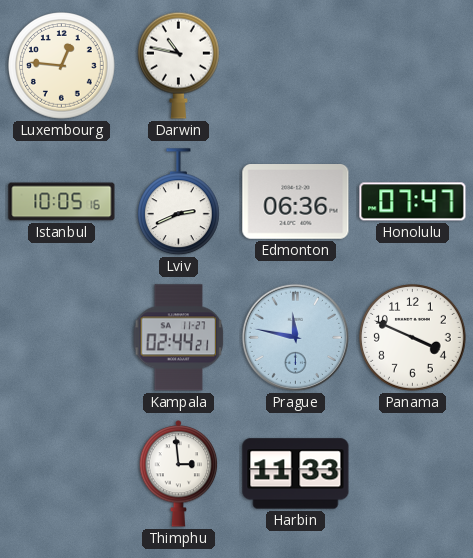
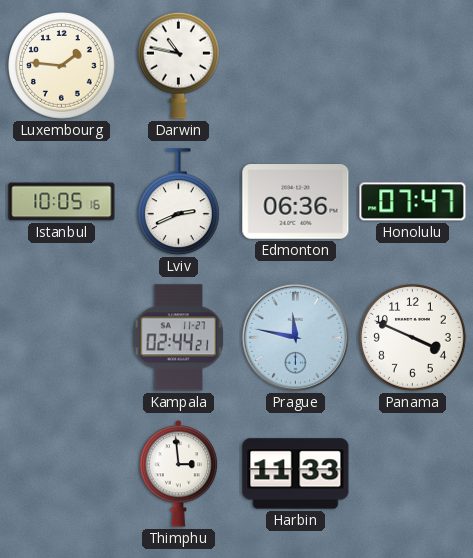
Luxembourg: 12:46 -> 1:46 (62, 66)
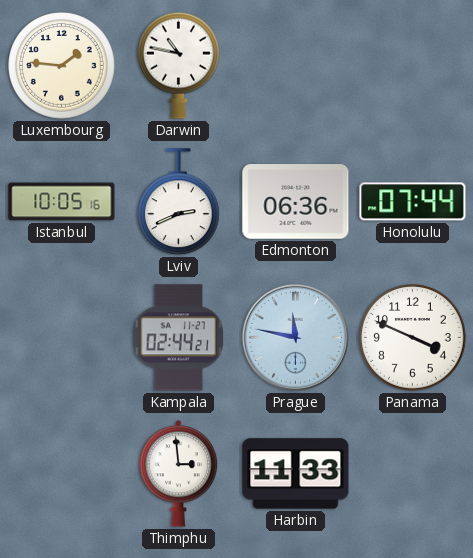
Honolulu: 07:47 -> 07:44 (413, 202)
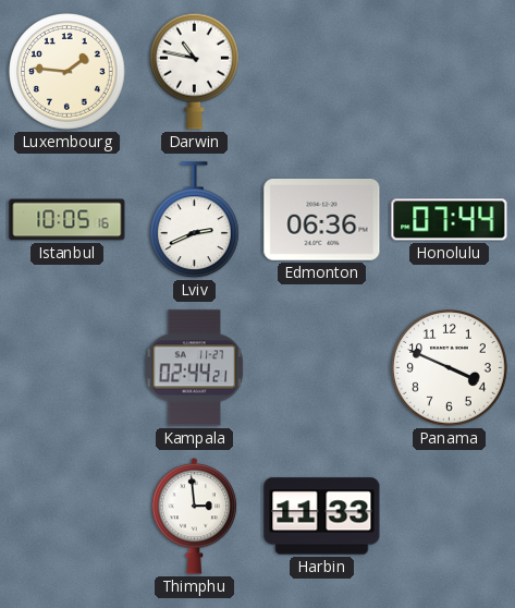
Prague: 11:47 -> none (295, 337)
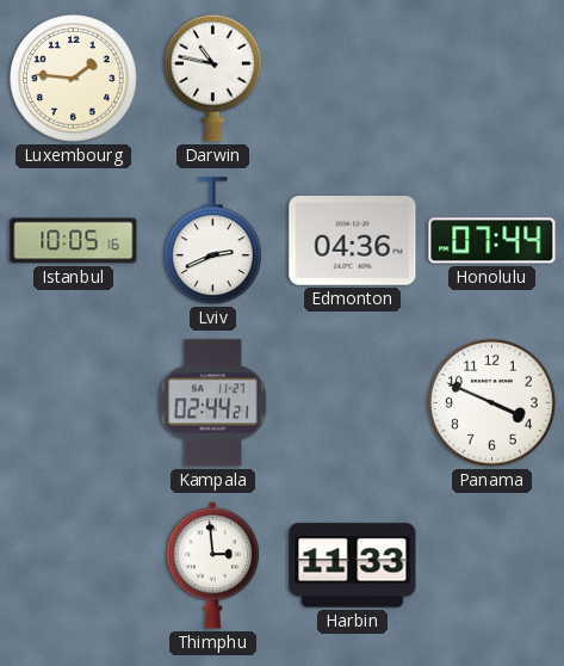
Edmonton: 06:36 -> 04:36 (353, 241)
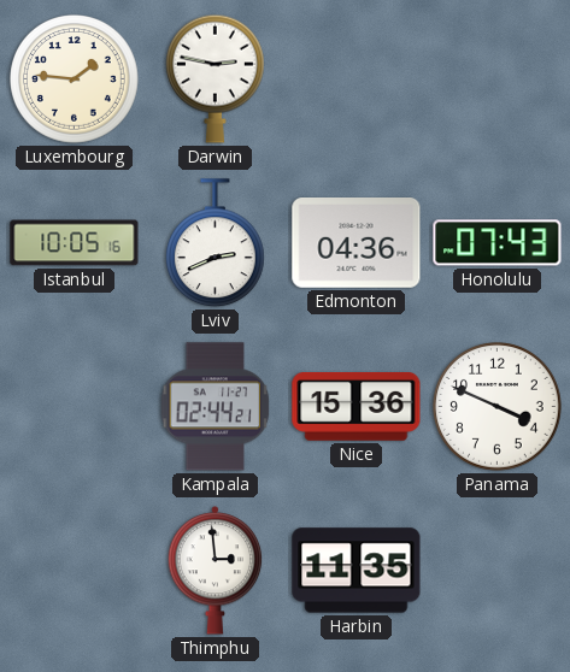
Darwin: 10:47 -> 2:47 (215, 78)
Honolulu: 07:44 -> 07:43 (498, 243)
Nice: none -> 15:36 (357, 407)
Harbin: 11:33 -> 11:35 (357, 571)
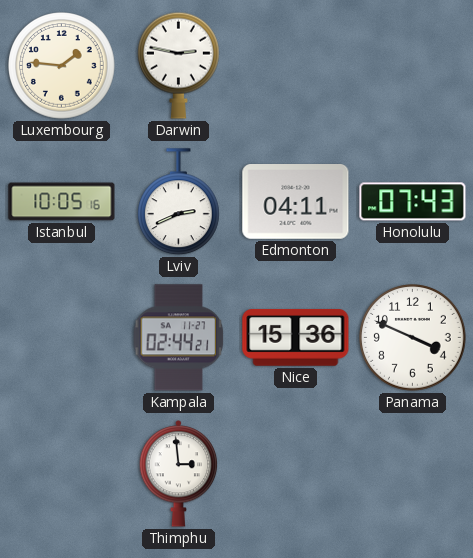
Edmonton: 04:36 -> 04:11 (296, 202)
Harbin: 11:35 -> none (357, 571)
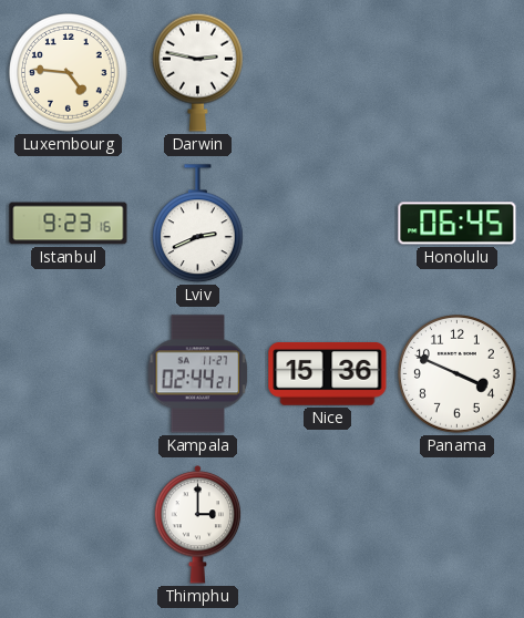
Luxembourg: 1:46 -> 4:46 (69, 73)
Istanbul: 10:05 -> 9:23 (69, 224)
Edmonton: 04:11 -> none (296, 202)
Honolulu: 07:43 -> 06:45 (458, 224)
Thimphu: 2:59 -> 3:00 (198, 525)
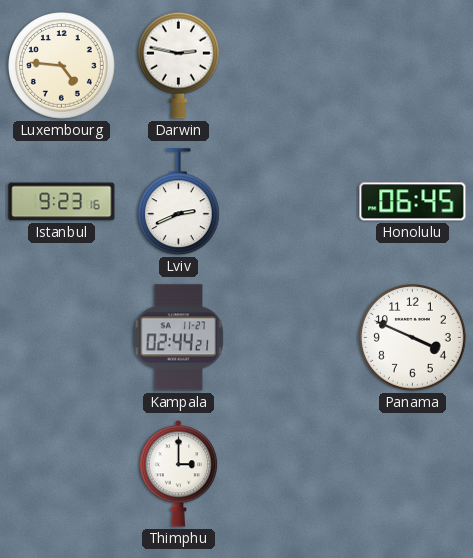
Nice: 15:36 -> none (328, 374)
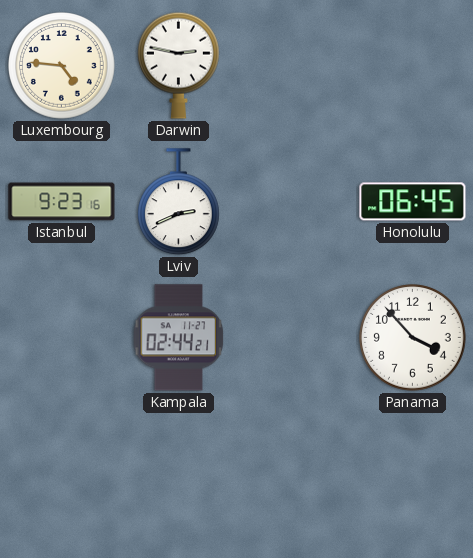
Panama: 3:49 -> 3:53 (413, 338)
Thimphu: 3:00 -> none (179, 474)
